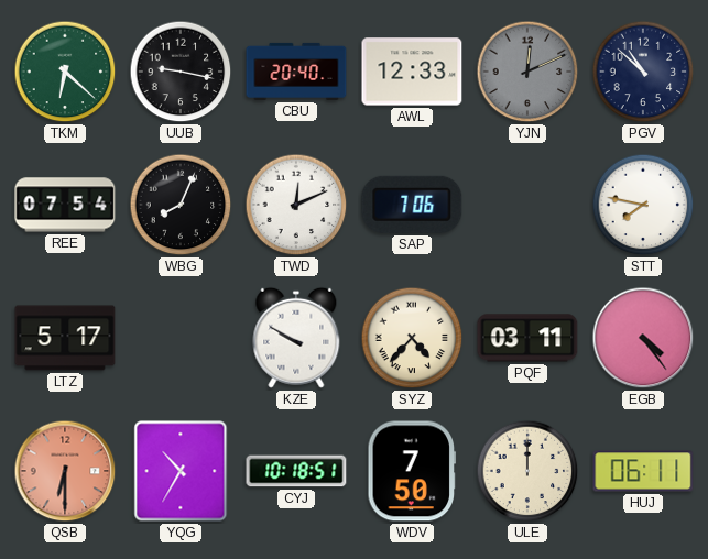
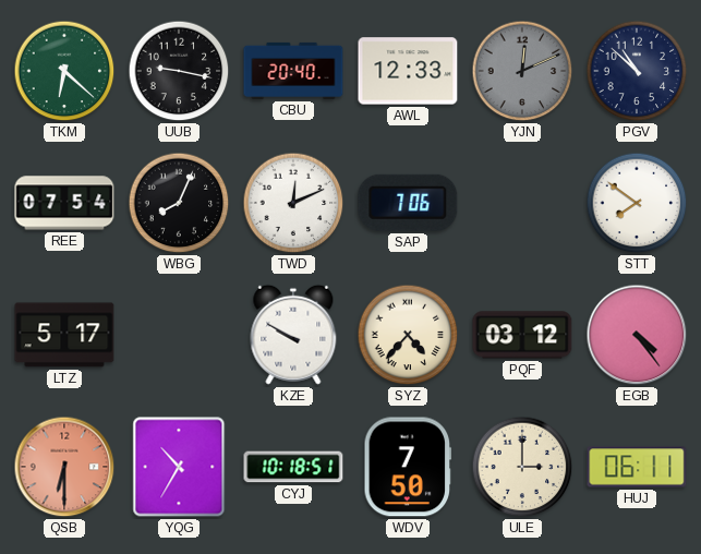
STT: 7:47 -> 7:51 (637, 203)
PQF: 03:11 -> 03:12 (522, 335)
ULE: 12:00 -> 3:00 (522, 467)
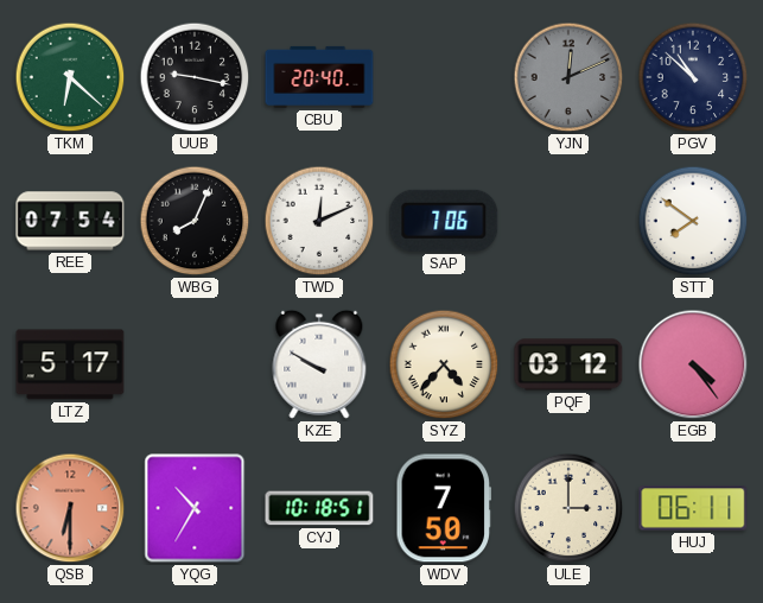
AWL: 12:33 -> none (408, 71)
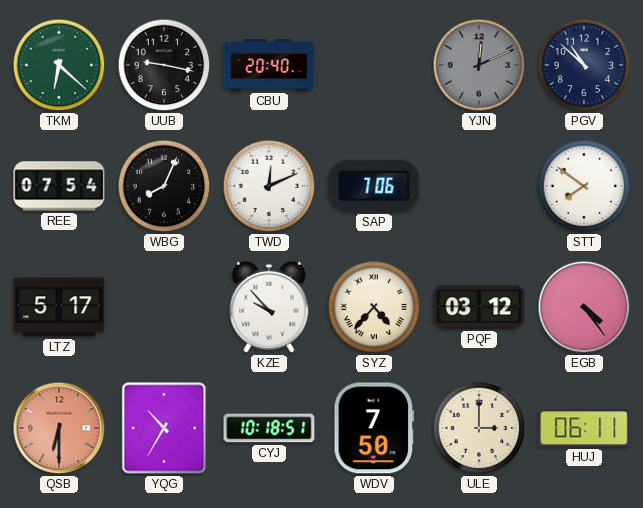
KZE: 9:50 -> 9:53 (269, 307)
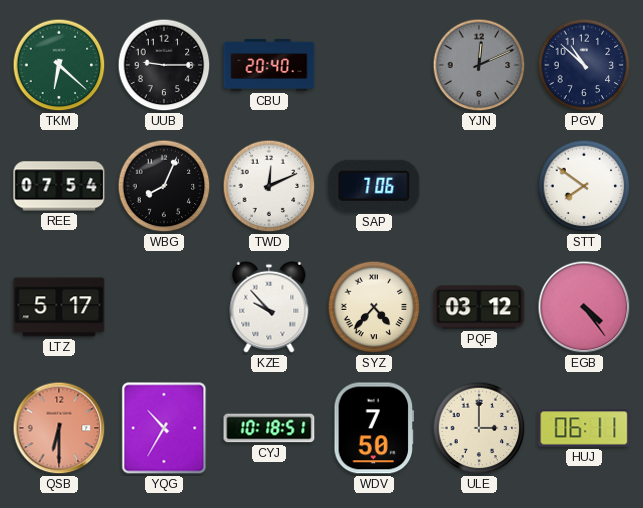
UUB: 9:17 -> 9:15 (164, 65)
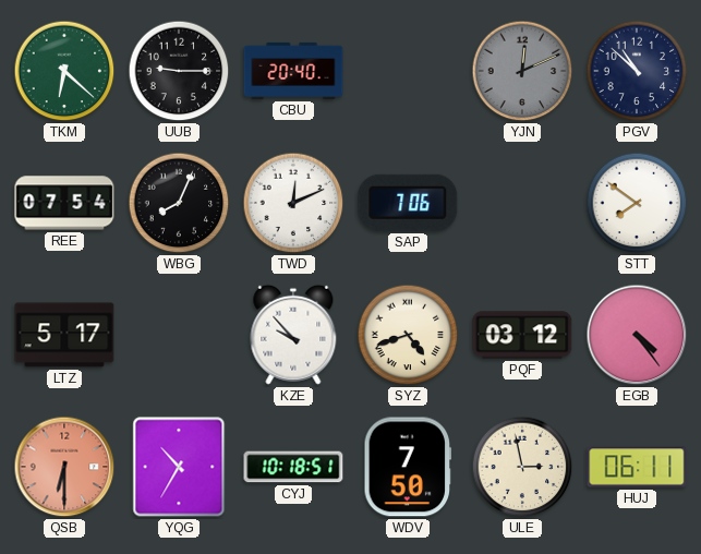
SYZ: 4:37 -> 4:42 (408, 335)
ULE: 3:00 -> 2:58 (522, 467)
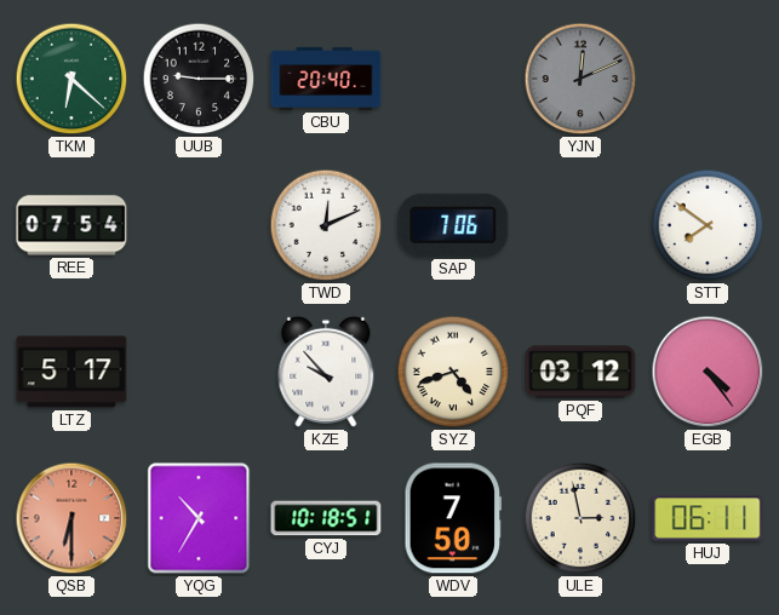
PGV: 10:52 -> none (637, 71)
WBG: 8:04 -> none (179, 203)
